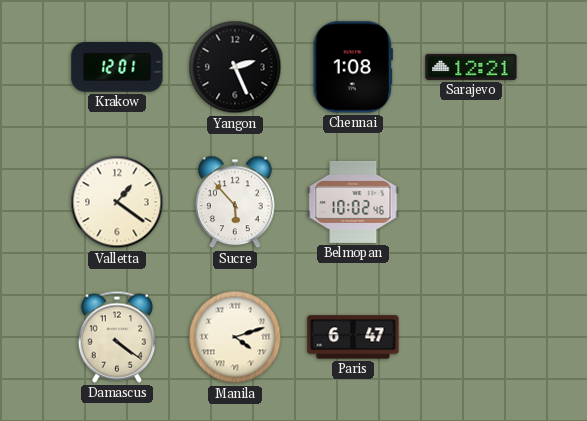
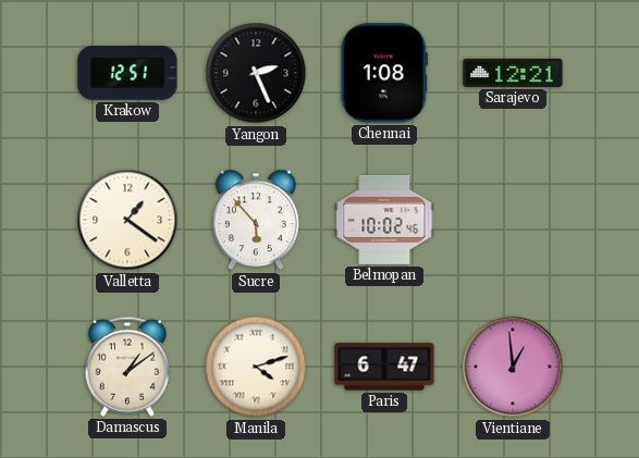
Krakow: 12:01 -> 12:51 (127, 73)
Damascus: 4:21 -> 1:09 (127, 367)
Vientiane: none -> 12:59 (513, 367)
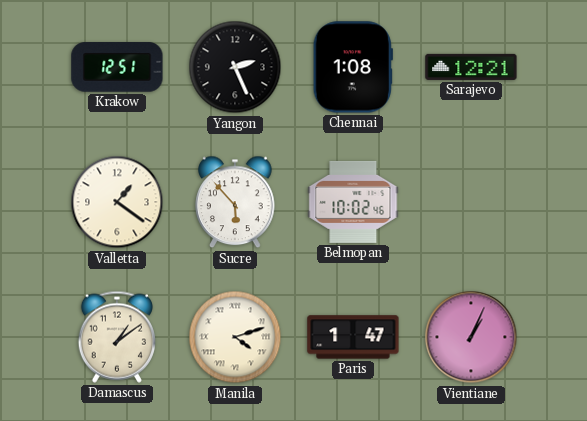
Paris: 6:47 -> 1:47 (353, 337)
Vientiane: 12:59 -> 1:04 (471, 337)
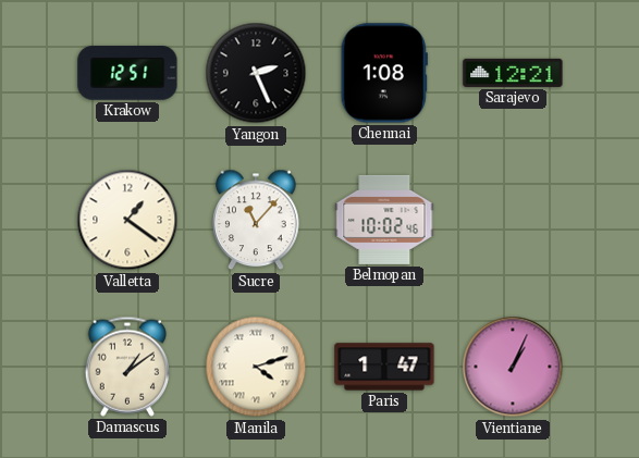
Sucre: 5:53 -> 11:07 (256, 220)
